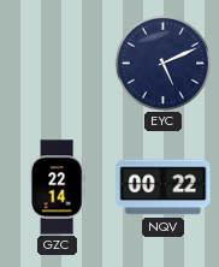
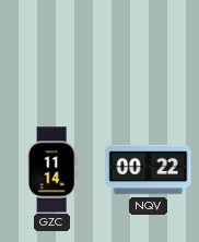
EYC: 5:11 -> none (162, 63)
GZC: 22:14 -> 11:14 (51, 170)
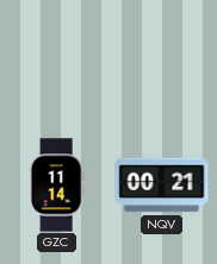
NQV: 00:22 -> 00:21 (162, 186)
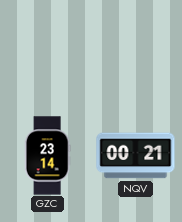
GZC: 11:14 -> 23:14 (47, 156)
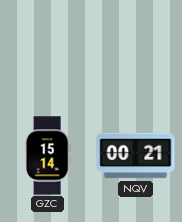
GZC: 23:14 -> 15:14 (47, 156)
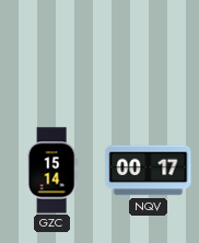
NQV: 00:21 -> 00:17 (149, 171)
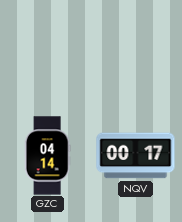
GZC: 15:14 -> 04:14 (47, 156)
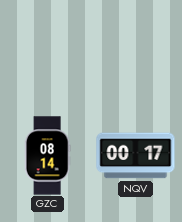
GZC: 04:14 -> 08:14 (47, 156)
